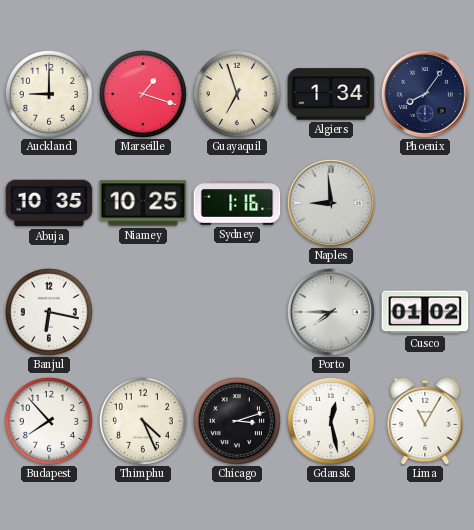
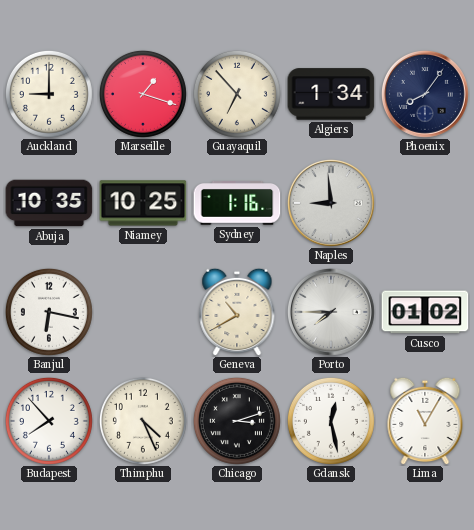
Guayaquil: 6:57 -> 6:53 (237, 94)
Geneva: none -> 10:40 (237, 312)
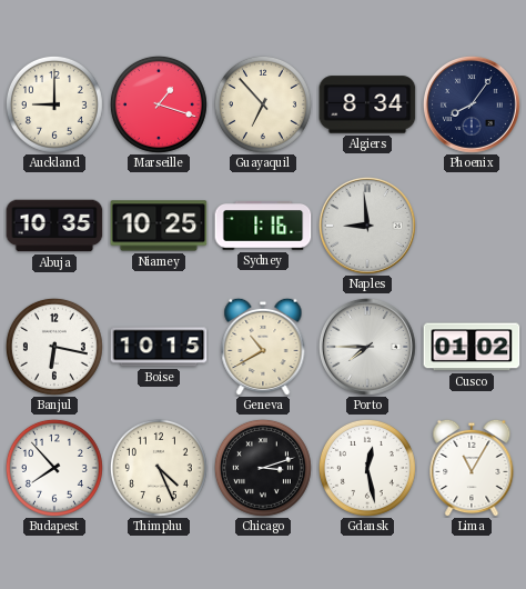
Algiers: 1:34 -> 8:34 (367, 104)
Boise: none -> 10:15 (159, 347)
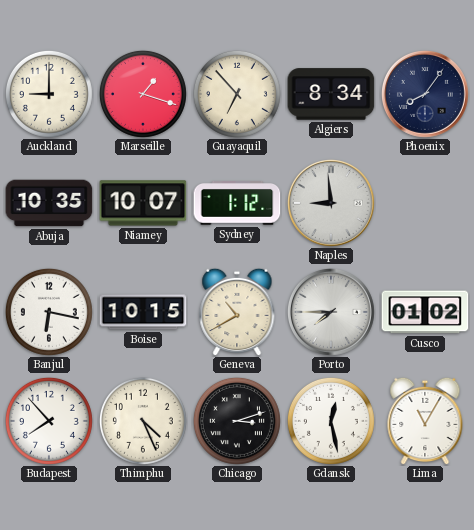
Niamey: 10:25 -> 10:07 (143, 203)
Sydney: 1:16 -> 1:12 (237, 204)
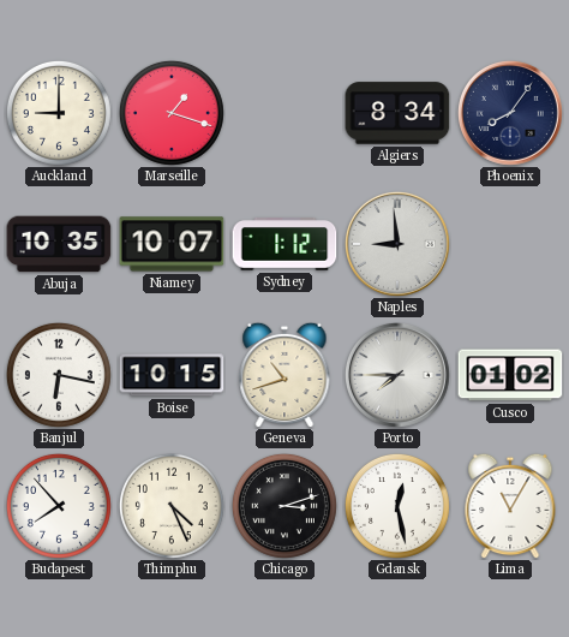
Guayaquil: 6:53 -> none (237, 94)
Geneva: 10:40 -> 10:42 (284, 375)
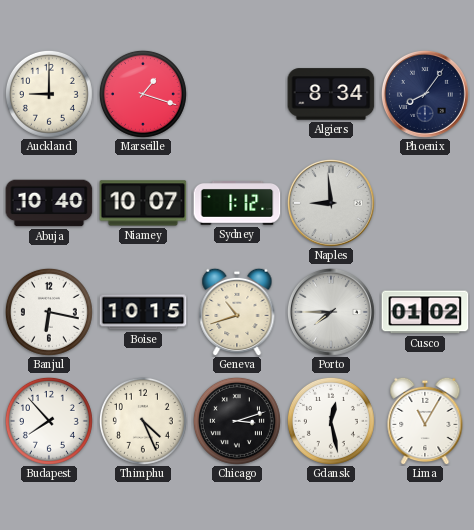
Abuja: 10:35 -> 10:40 (49, 203)
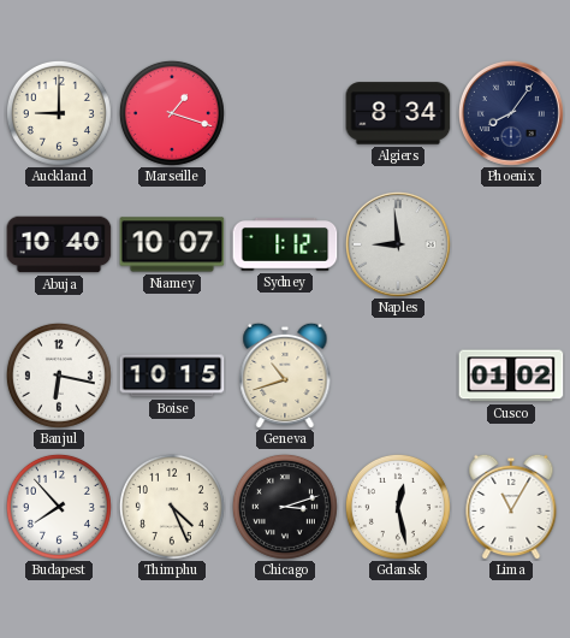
Porto: 7:45 -> none (331, 312)
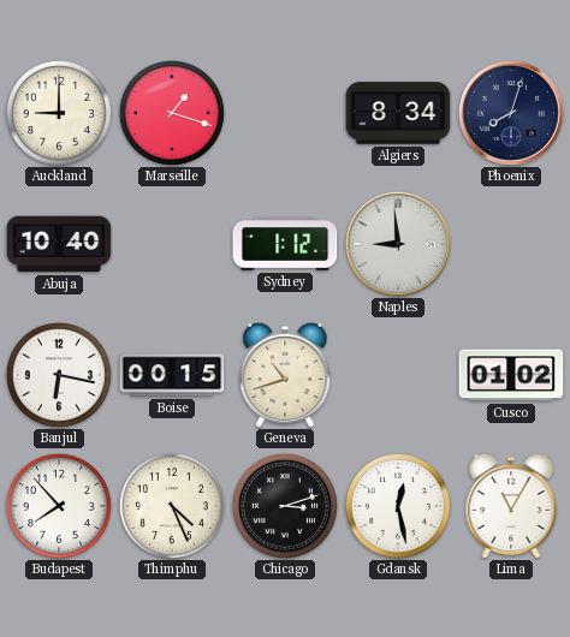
Phoenix: 8:06 -> 8:03 (511, 113)
Niamey: 10:07 -> none (172, 244)
Boise: 10:15 -> 00:15 (172, 375)
